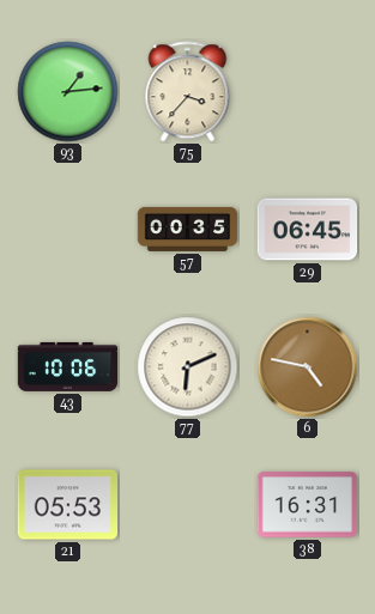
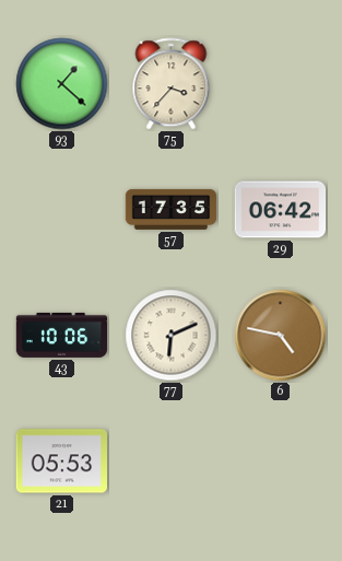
93: 1:14 -> 1:22 (62, 84)
57: 00:35 -> 17:35 (172, 209)
29: 06:45 -> 06:42 (281, 210)
38: 16:31 -> none (308, 505)
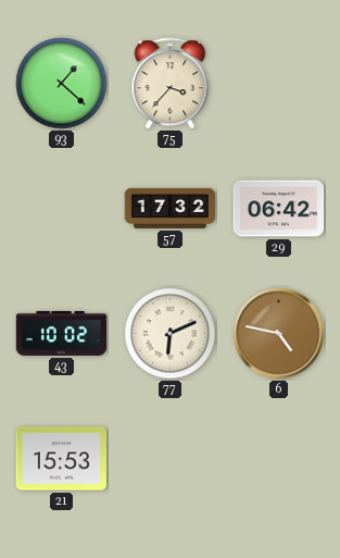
57: 17:35 -> 17:32 (171, 208)
43: 10:06 -> 10:02 (62, 333)
21: 05:53 -> 15:53 (62, 459)
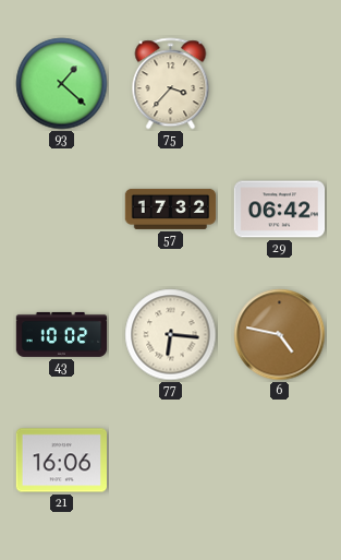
77: 6:11 -> 6:16 (171, 335)
21: 15:53 -> 16:06 (62, 461)
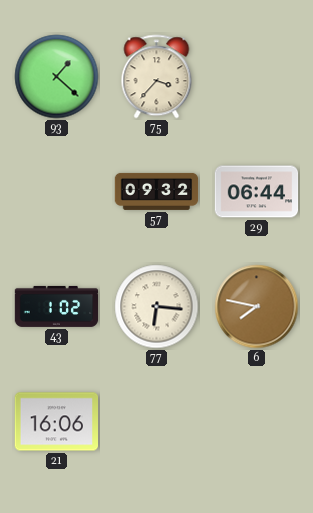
57: 17:32 -> 09:32 (157, 191)
29: 06:42 -> 06:44 (257, 192)
43: 10:02 -> 1:02 (57, 306)
6: 4:47 -> 7:47 (257, 307)
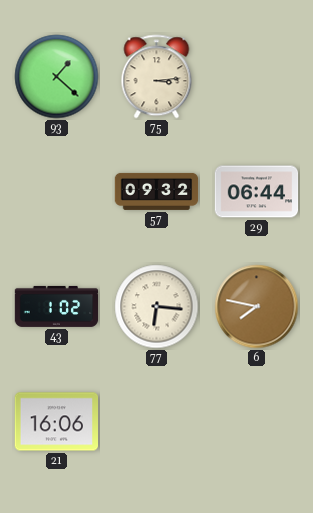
75: 3:37 -> 3:14 (157, 77)
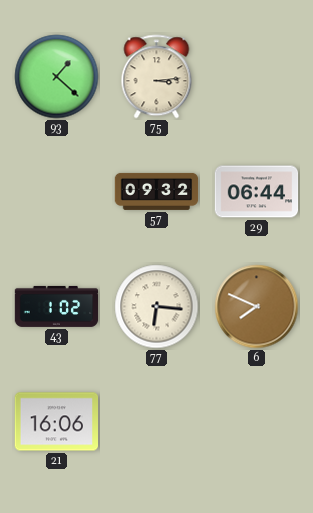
6: 7:47 -> 7:49 (257, 307)
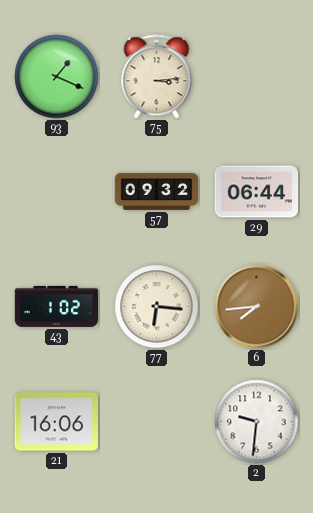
93: 1:22 -> 1:19 (57, 77)
6: 7:49 -> 7:44 (257, 307)
2: none -> 9:31 (257, 422)
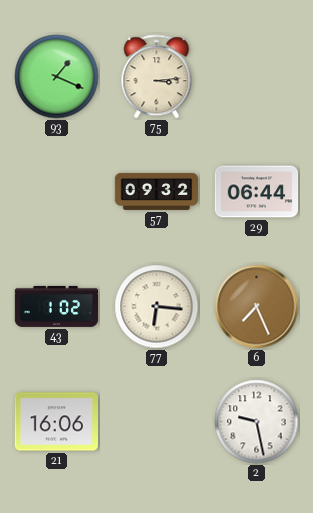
6: 7:44 -> 7:26 (257, 307)
2: 9:31 -> 9:28 (257, 422)
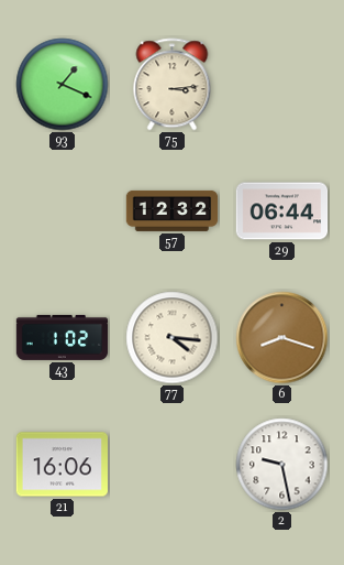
57: 09:32 -> 12:32 (173, 210)
77: 6:16 -> 4:16 (173, 338)
6: 7:26 -> 8:18 (282, 338)
